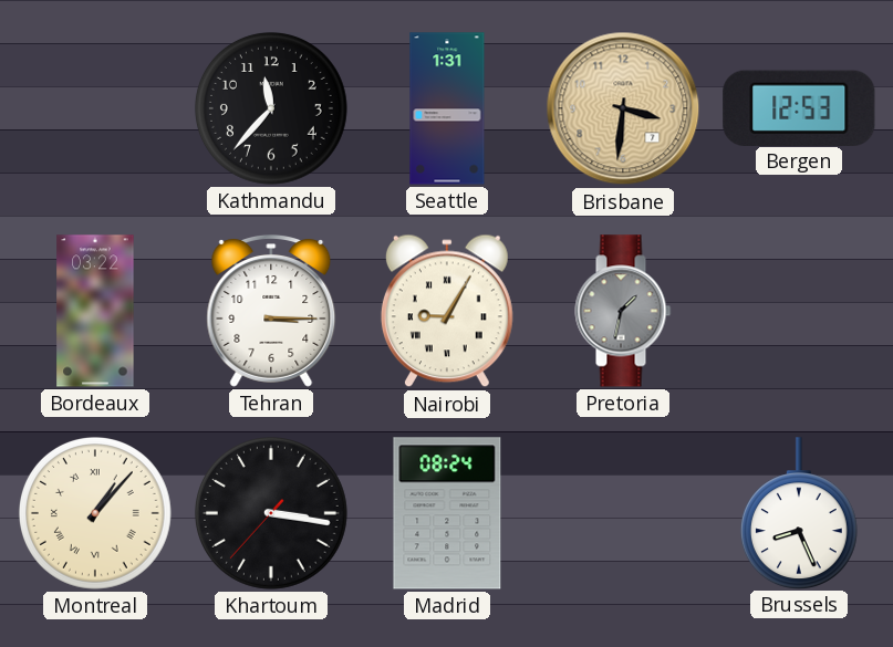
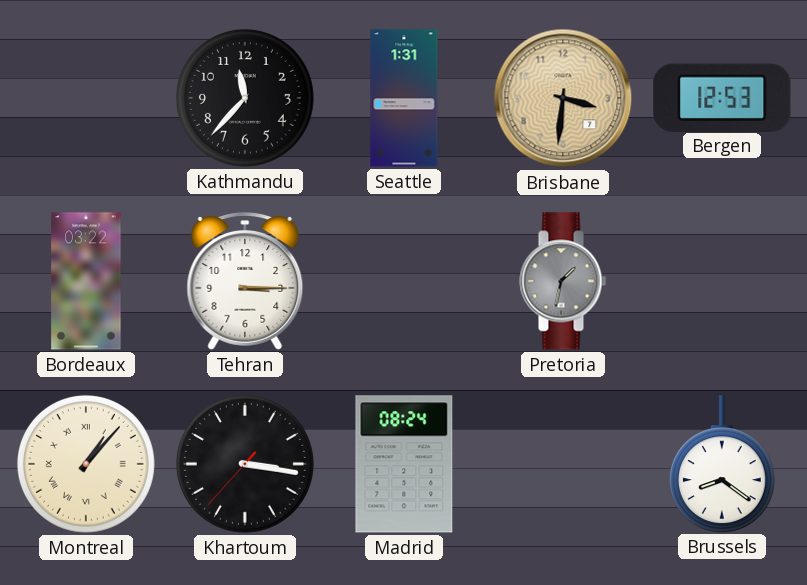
Nairobi: 9:05 -> none (447, 311)
Brussels: 8:26 -> 8:21 (722, 464)
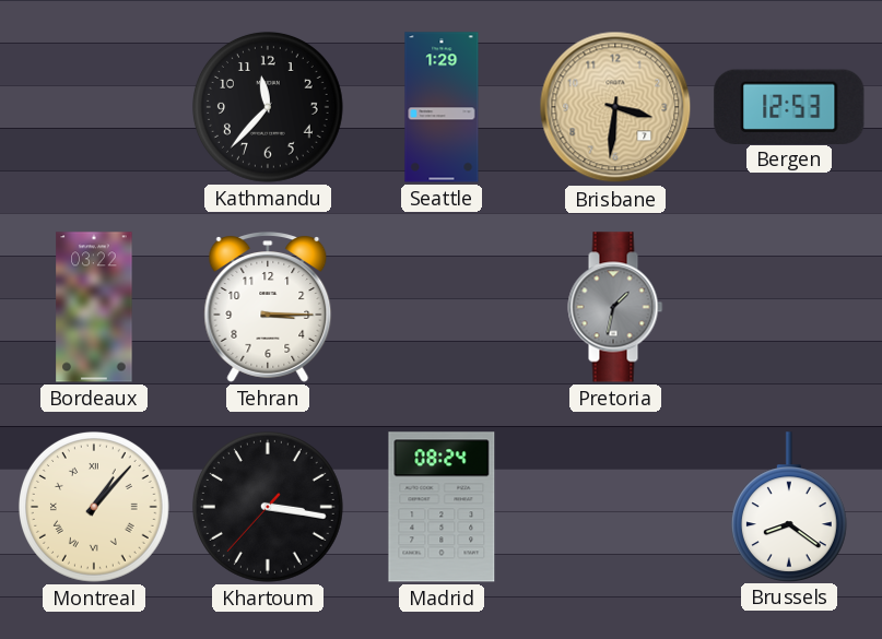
Seattle: 1:31 -> 1:29 (442, 107)
